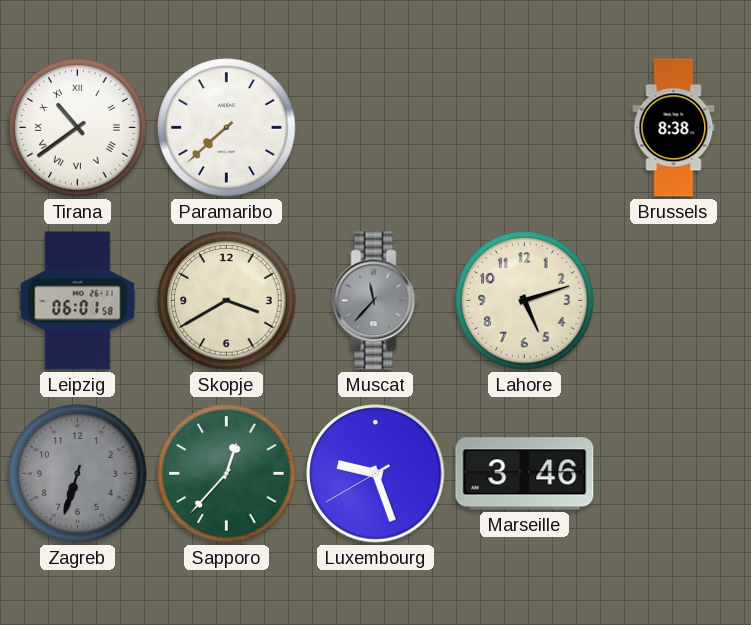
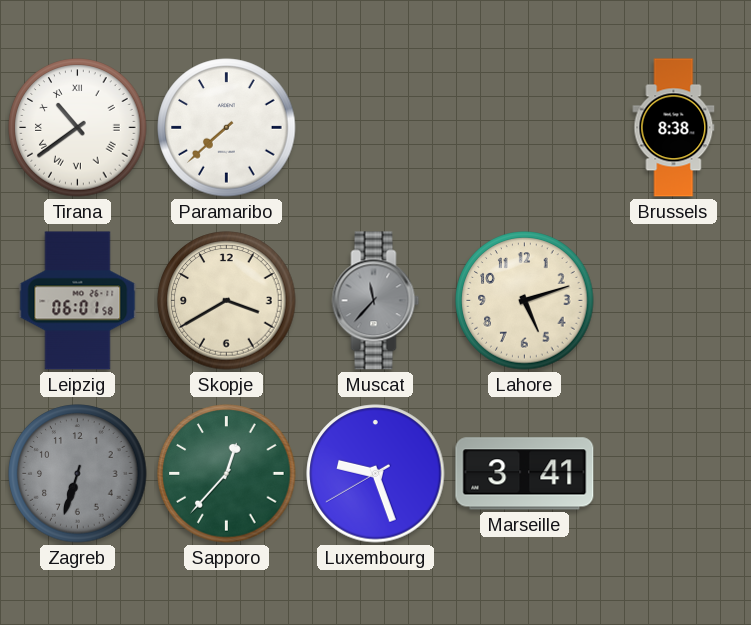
Marseille: 3:46 -> 3:41 (525, 474)
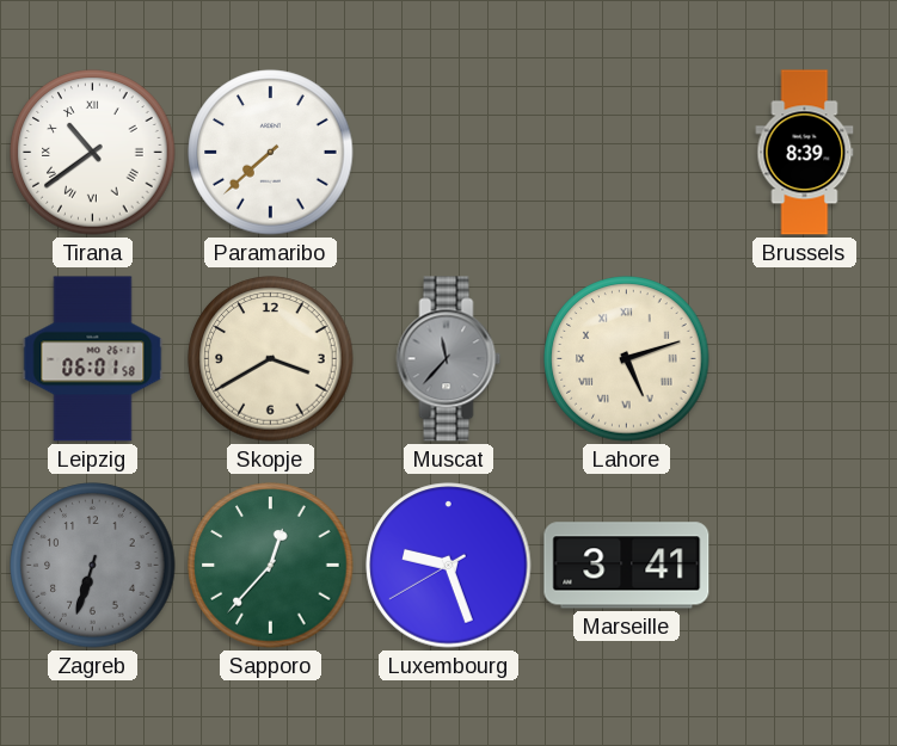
Brussels: 8:38 -> 8:39 (805, 153)
Lahore numerals: Arabic -> Roman (627, 359)
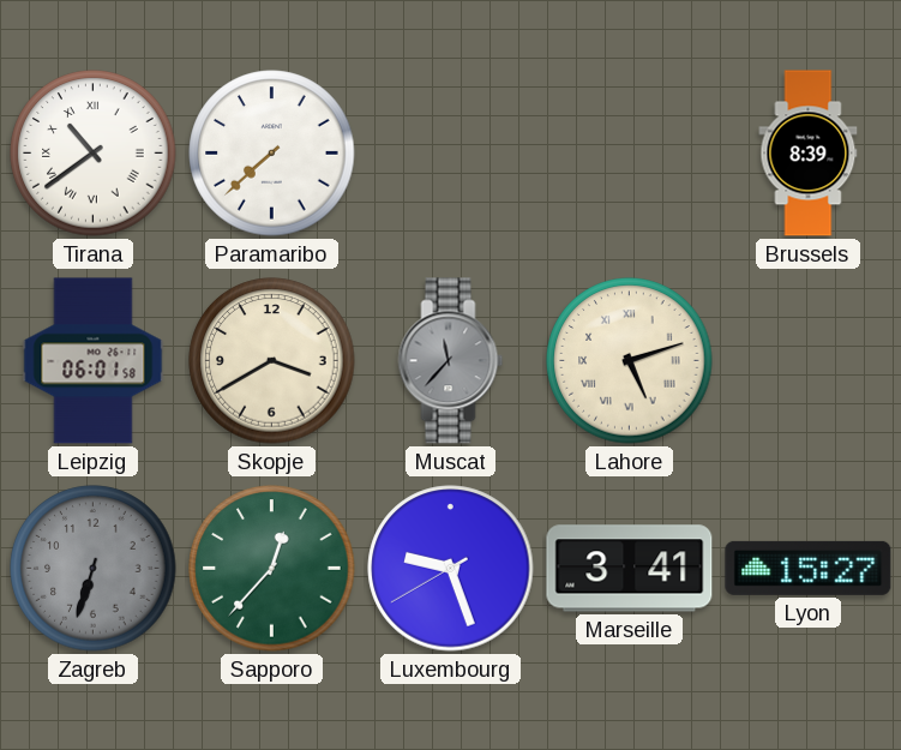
Lyon: none -> 15:27 (809, 568)
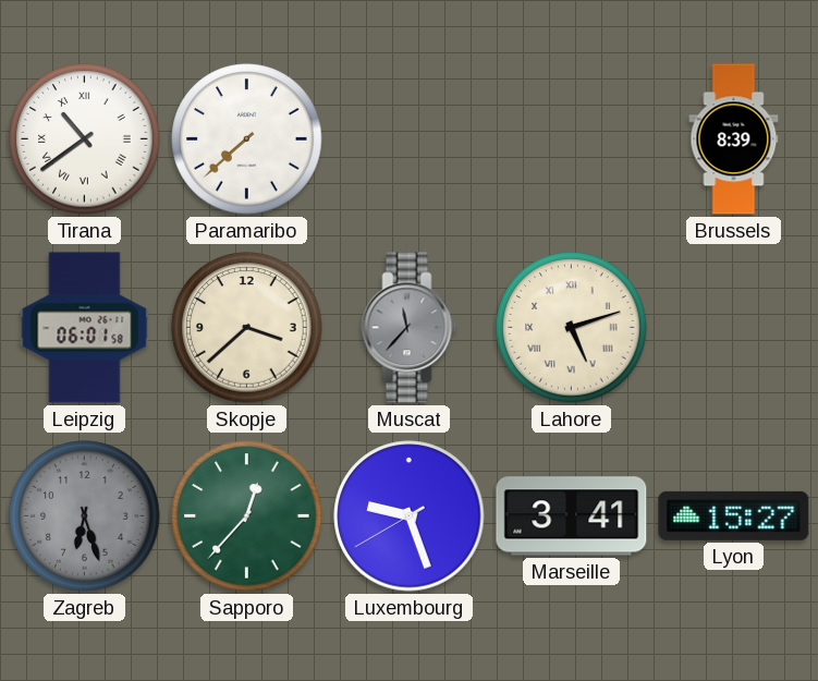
Skopje: 3:40 -> 3:38 (247, 328)
Zagreb: 6:33 -> 6:27 (85, 516)
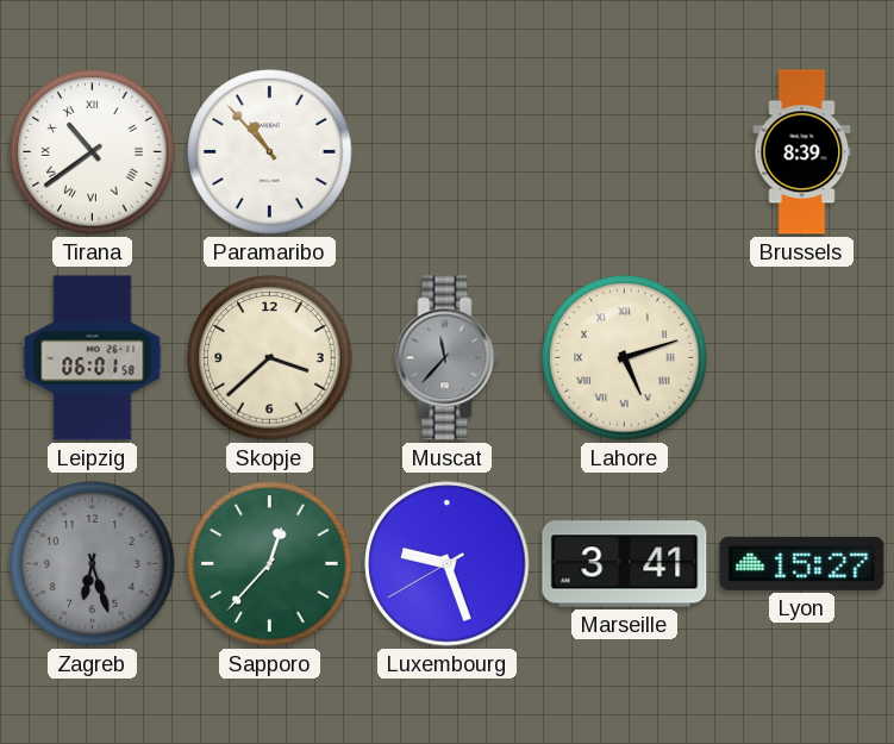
Paramaribo: 7:38 -> 10:53 (270, 152)
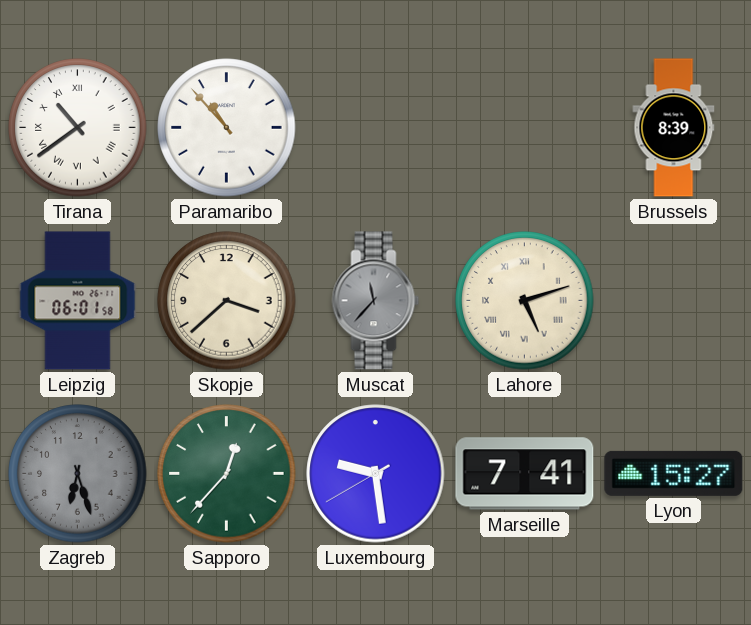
Luxembourg: 9:26 -> 9:28 (376, 474)
Marseille: 3:41 -> 7:41 (525, 474)
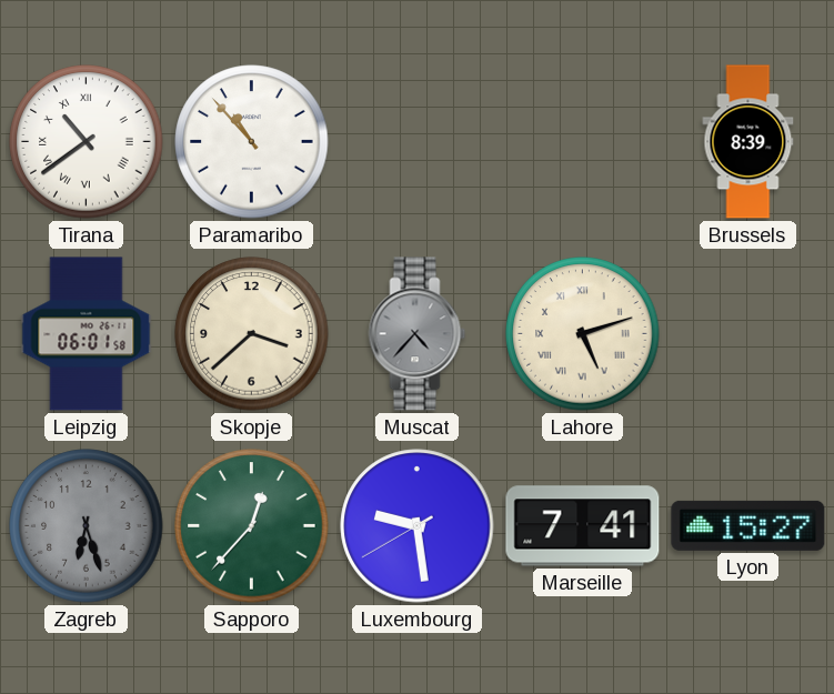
Muscat: 11:37 -> 4:37 (418, 334)
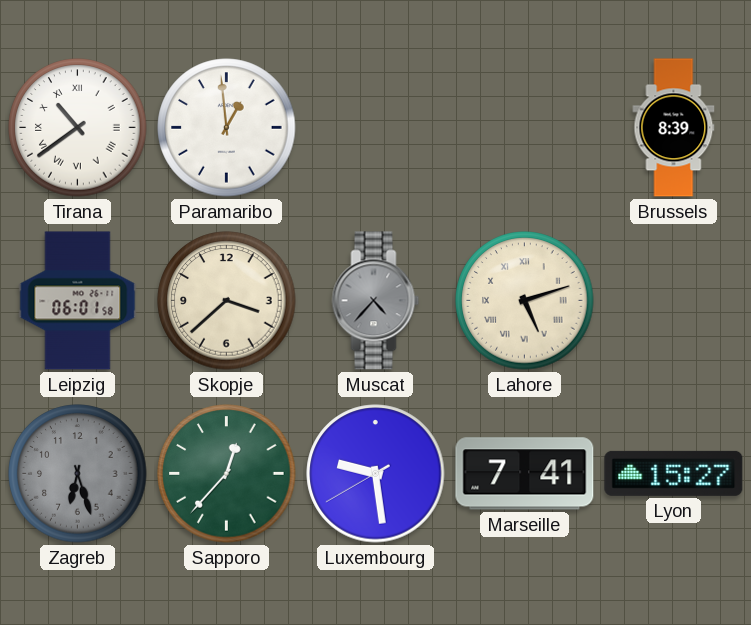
Paramaribo: 10:53 -> 12:59 (227, 128)
